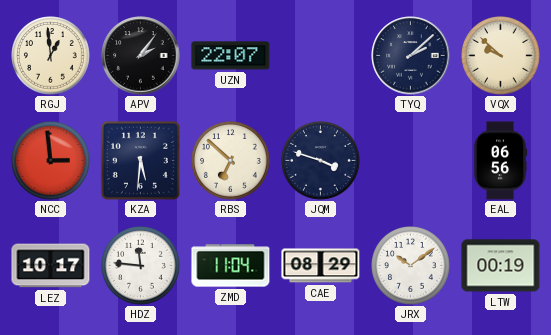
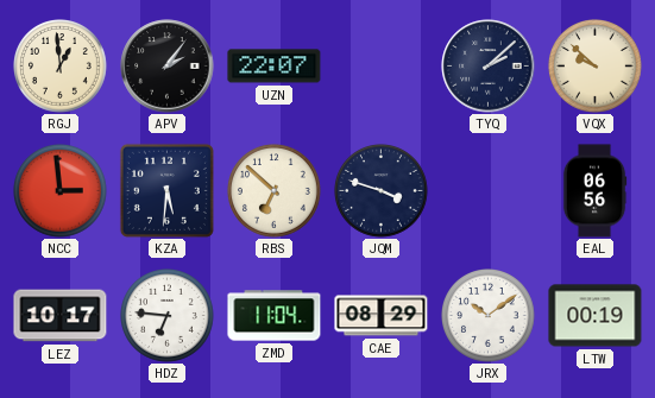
HDZ: 11:46 -> 6:46 (168, 316)
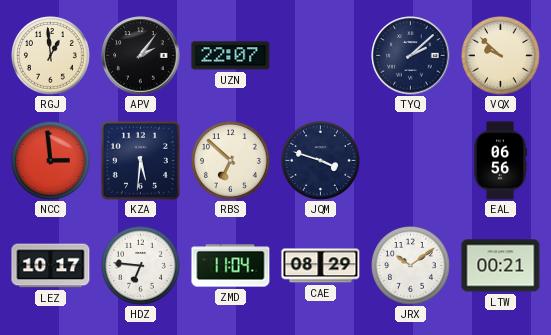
LTW: 00:19 -> 00:21 (501, 266)
